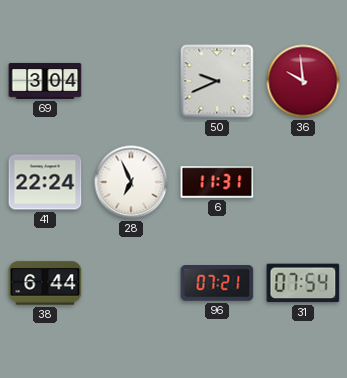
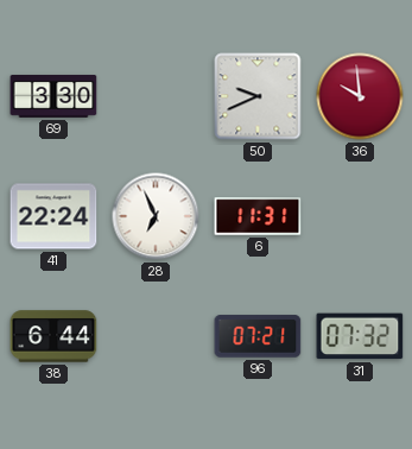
69: 3:04 -> 3:30 (53, 96)
31: 07:54 -> 07:32 (360, 336)
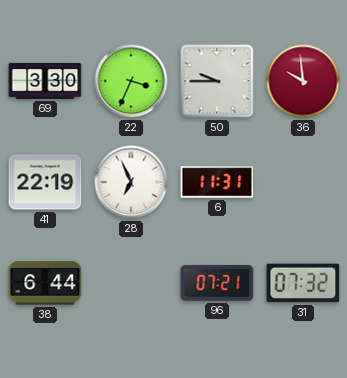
22: none -> 3:34 (131, 81)
50: 9:41 -> 9:45 (217, 81)
41: 22:24 -> 22:19 (45, 182)
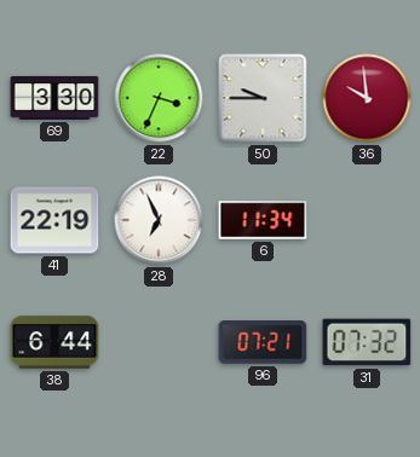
6: 11:31 -> 11:34 (263, 220)
